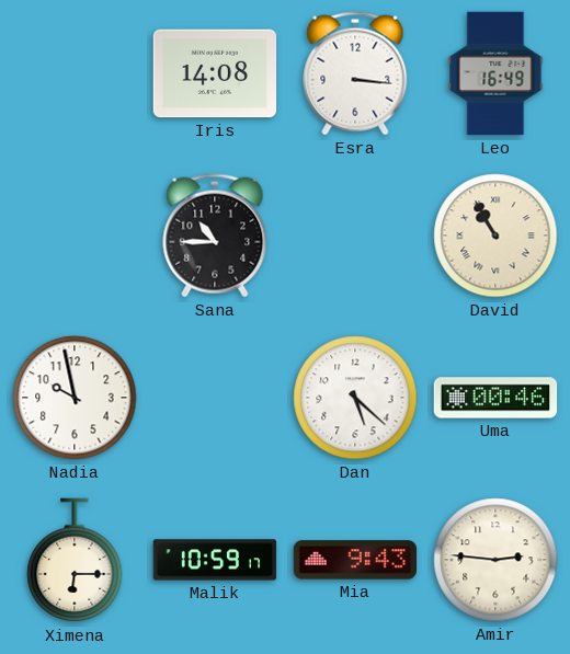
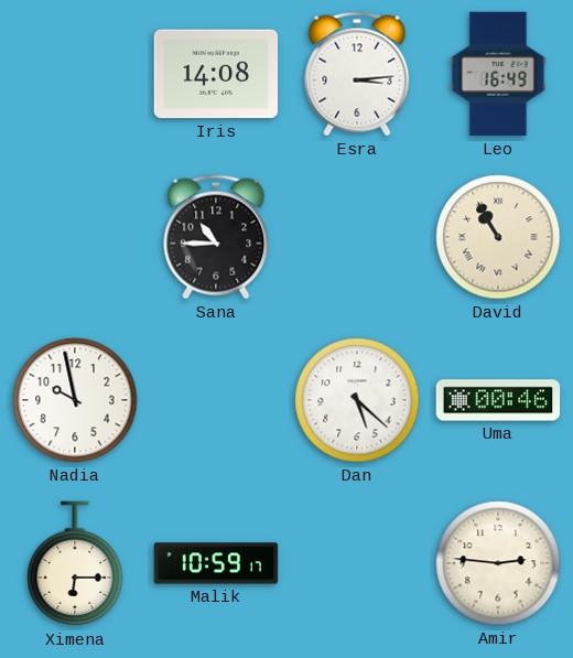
Esra: 3:16 -> 3:14 (357, 74)
Mia: 9:43 -> none (355, 560)
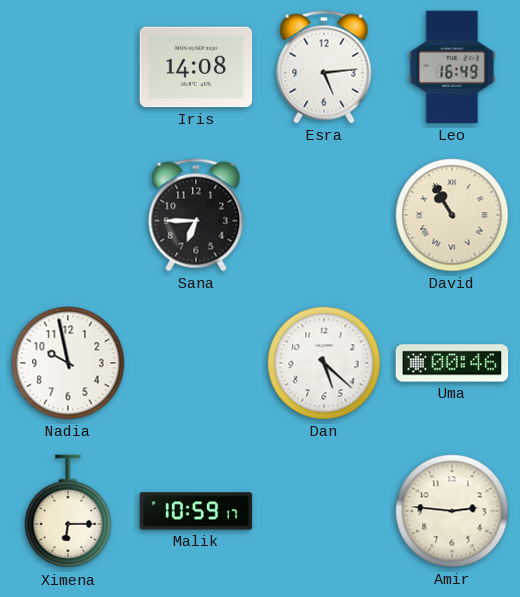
Esra: 3:14 -> 5:14 (324, 67)
Sana: 10:45 -> 6:45 (196, 215)
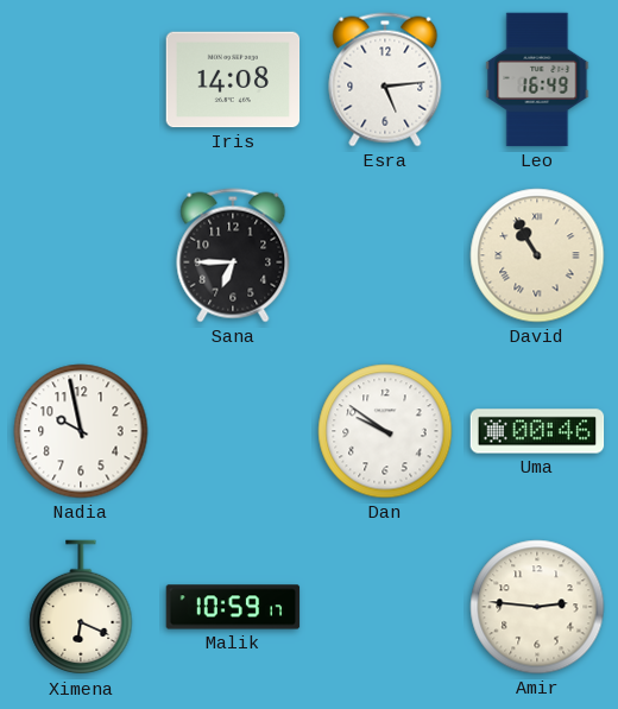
Dan: 5:22 -> 9:51 (385, 431)
Ximena: 6:15 -> 6:19 (81, 608)
